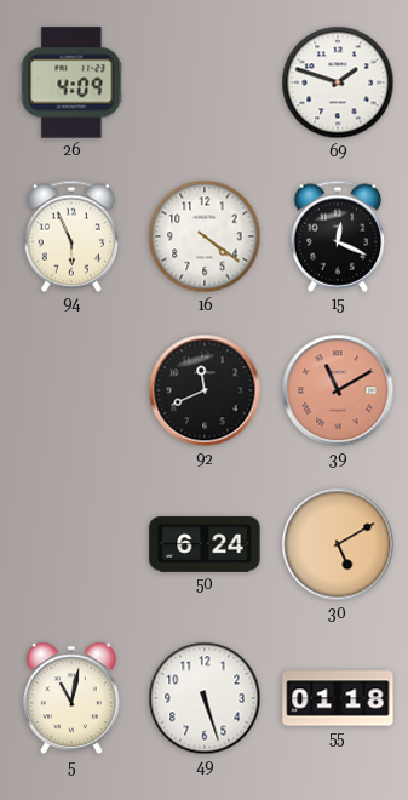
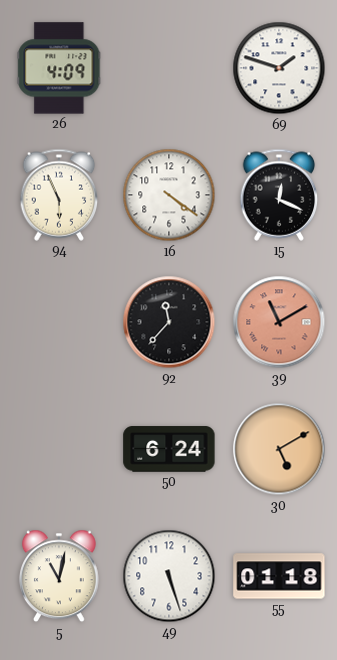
92: 11:41 -> 11:37 (169, 322)
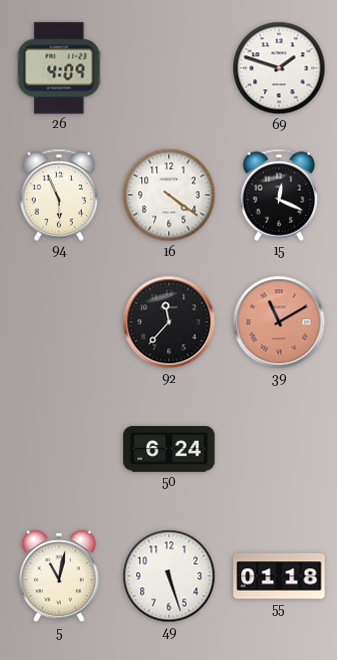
30: 5:10 -> none (279, 449)
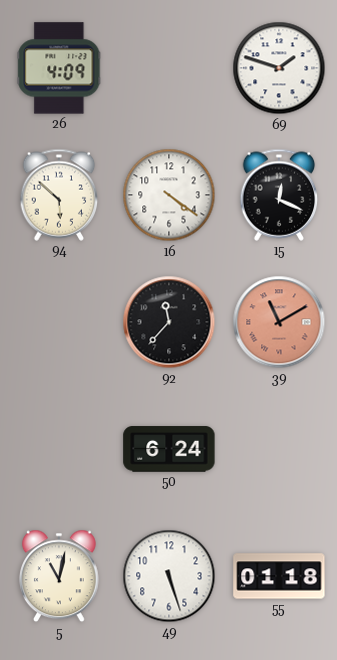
94: 5:56 -> 5:52 (59, 195)
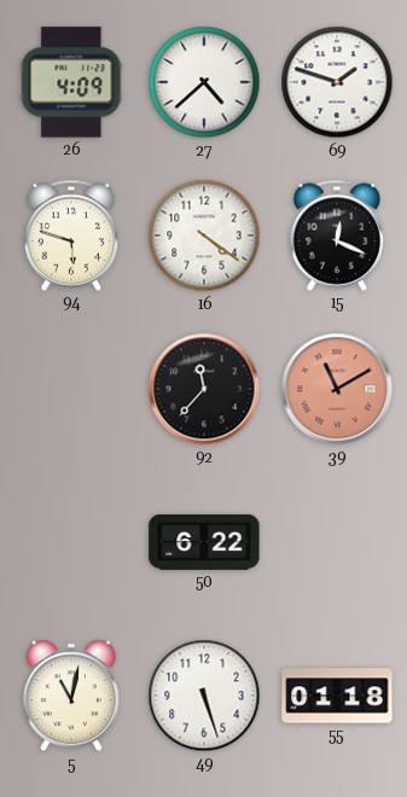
27: none -> 4:38 (204, 82)
94: 5:52 -> 5:48 (71, 235)
50: 6:24 -> 6:22 (204, 542)
